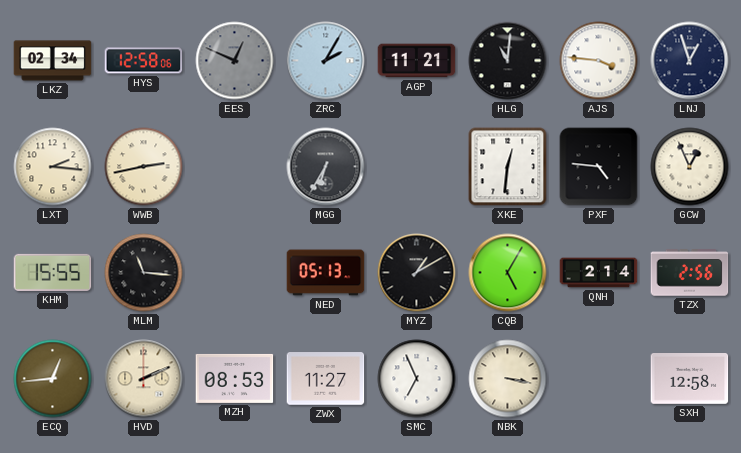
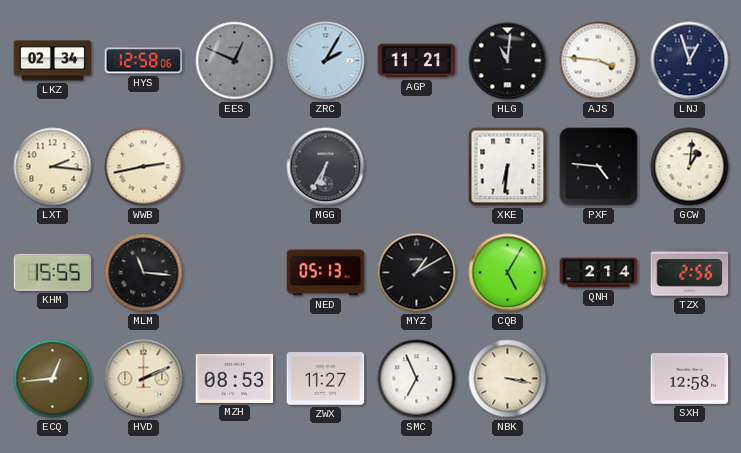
XKE: 12:31 -> 6:31 (508, 167)
GCW: 12:56 -> 1:01 (690, 167)
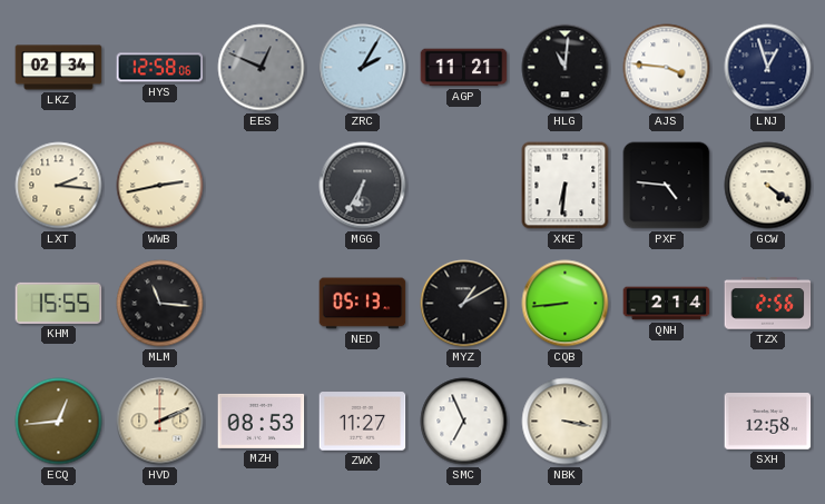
GCW: 1:01 -> 4:21 (768, 186)
CQB: 5:05 -> 8:44 (566, 304)
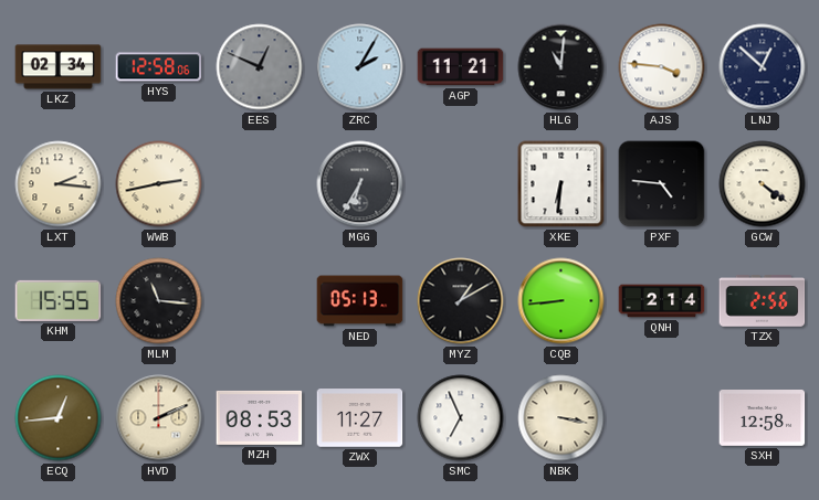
LNJ: 12:57 -> 12:52 (763, 67)
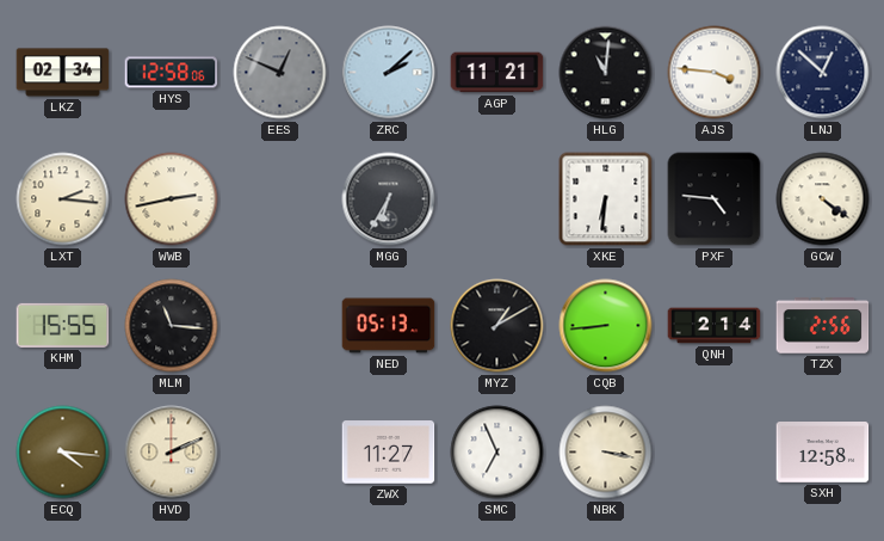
ZRC: 2:05 -> 2:08 (389, 73)
ECQ: 12:44 -> 4:16 (63, 453)
MZH: 08:53 -> none (260, 417)
